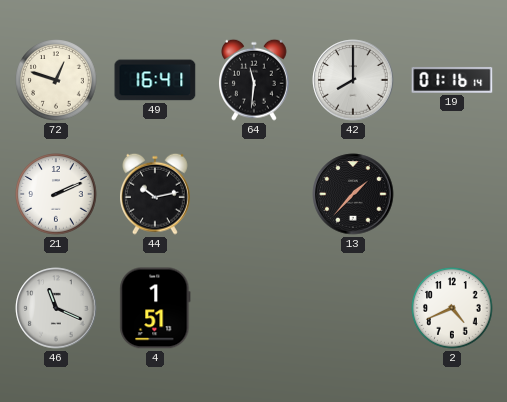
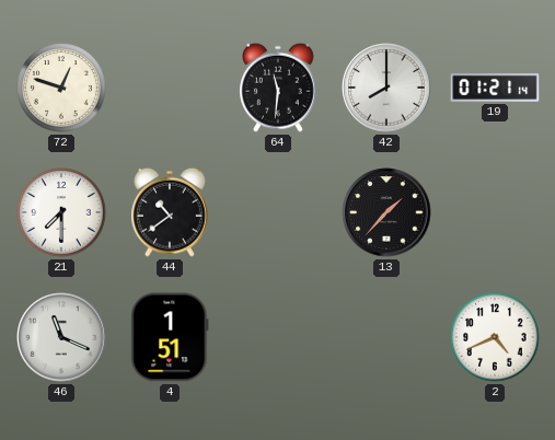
49: 16:41 -> none (155, 80)
19: 01:16 -> 01:21 (495, 88)
21: 2:11 -> 7:30 (61, 212)
44: 10:13 -> 10:39 (171, 212)
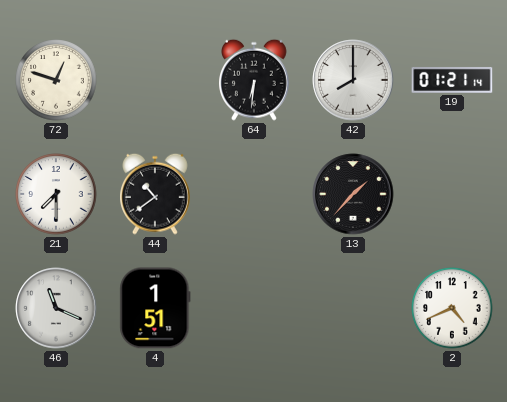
64: 11:31 -> 6:31 (255, 80)
